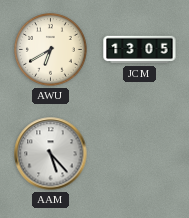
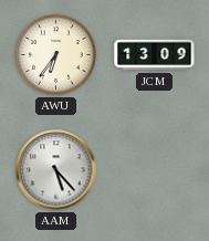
AWU: 6:40 -> 6:36 (56, 55)
JCM: 13:05 -> 13:09 (155, 55)
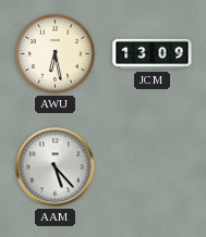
AWU: 6:36 -> 6:28 (56, 54)
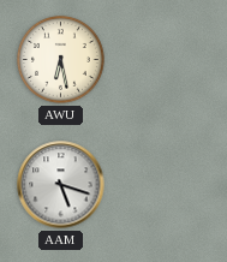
JCM: 13:09 -> none (153, 54)
AAM: 5:23 -> 5:18 (61, 185)
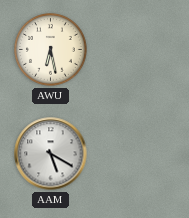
AAM: 5:18 -> 5:20 (51, 154)
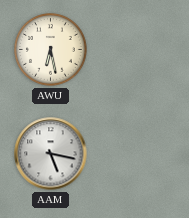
AAM: 5:20 -> 5:17 (51, 154)
